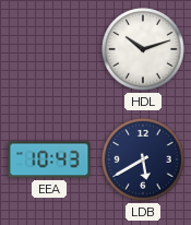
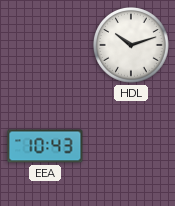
LDB: 5:40 -> none (143, 159)
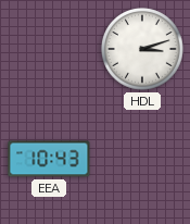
HDL: 10:12 -> 3:12 (142, 49)
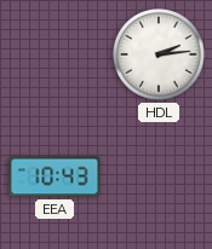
HDL: 3:12 -> 2:14 (159, 54)
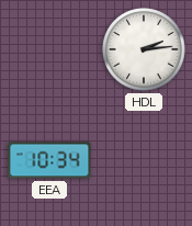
EEA: 10:43 -> 10:34 (49, 160)
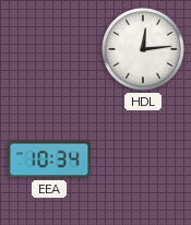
HDL: 2:14 -> 12:14 (143, 49)
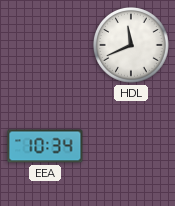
HDL: 12:14 -> 11:41 (131, 45)
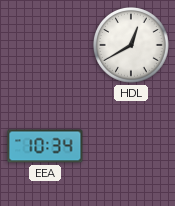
HDL: 11:41 -> 12:40 (131, 45)
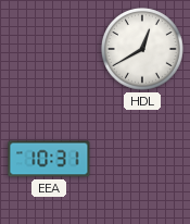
EEA: 10:34 -> 10:31 (49, 159)
